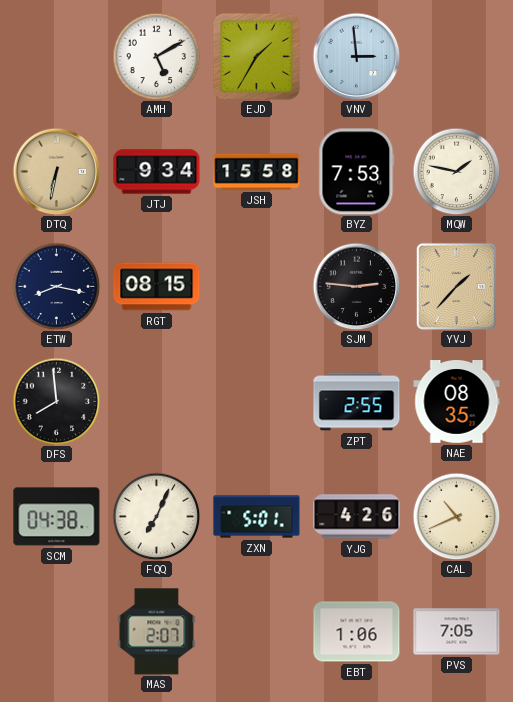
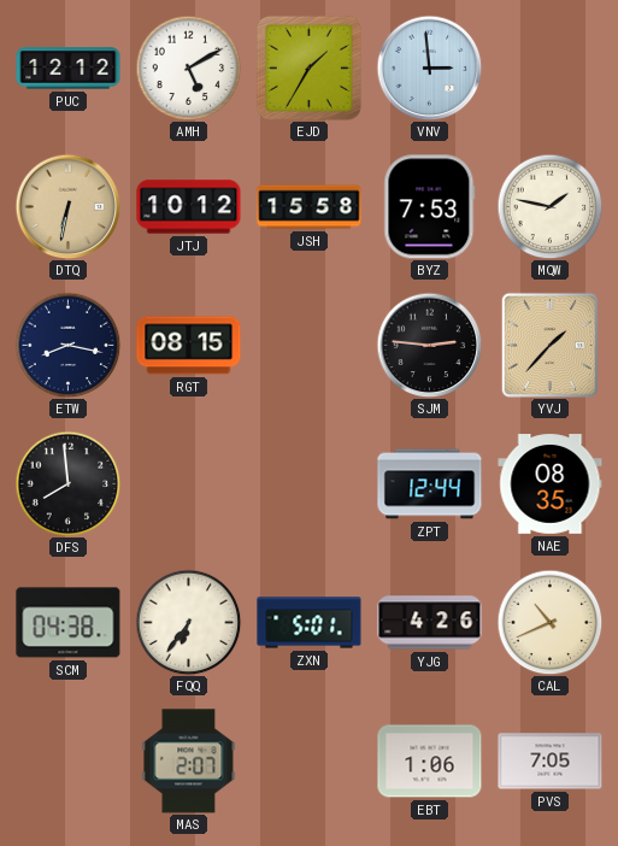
PUC: none -> 12:12 (69, 69)
JTJ: 9:34 -> 10:12 (189, 207)
ZPT: 2:55 -> 12:44 (430, 484)
FQQ: 7:04 -> 6:36 (188, 622)
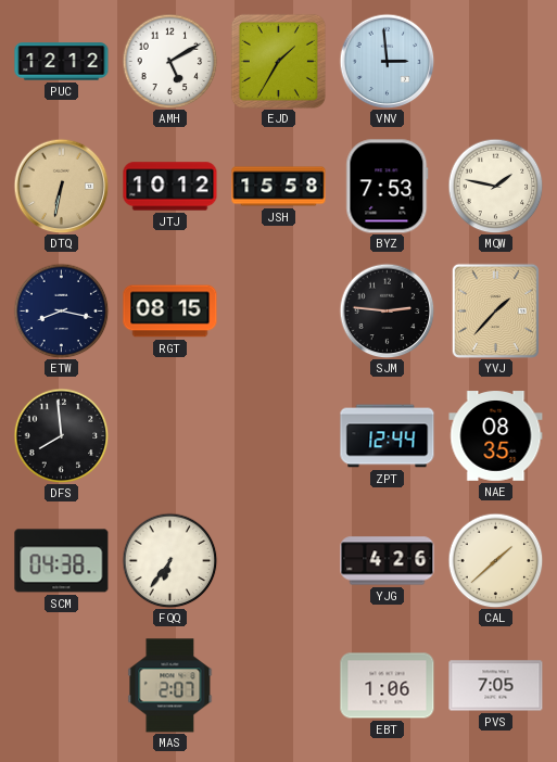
ZXN: 5:01 -> none (310, 623)
CAL: 10:41 -> 1:38 (495, 560)
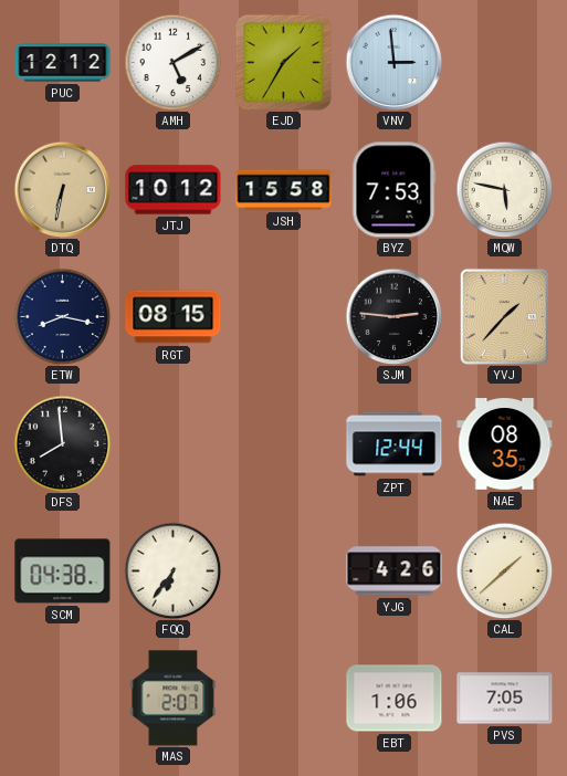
MQW: 1:47 -> 5:47 (504, 189)
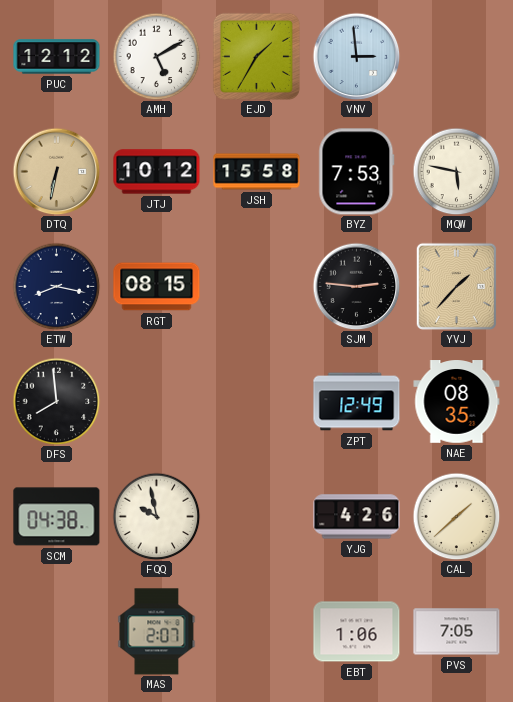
ZPT: 12:44 -> 12:49 (357, 402)
FQQ: 6:36 -> 9:58 (156, 516)
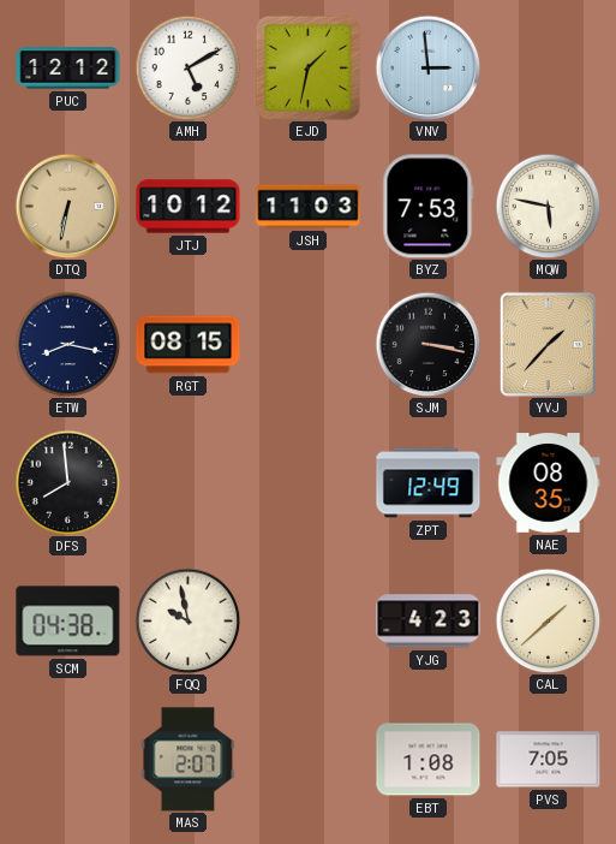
EJD: 1:35 -> 1:32 (307, 67)
JSH: 15:58 -> 11:03 (309, 207)
SJM: 2:46 -> 3:17 (427, 344)
YJG: 4:26 -> 4:23 (429, 622)
EBT: 1:06 -> 1:08 (429, 760)
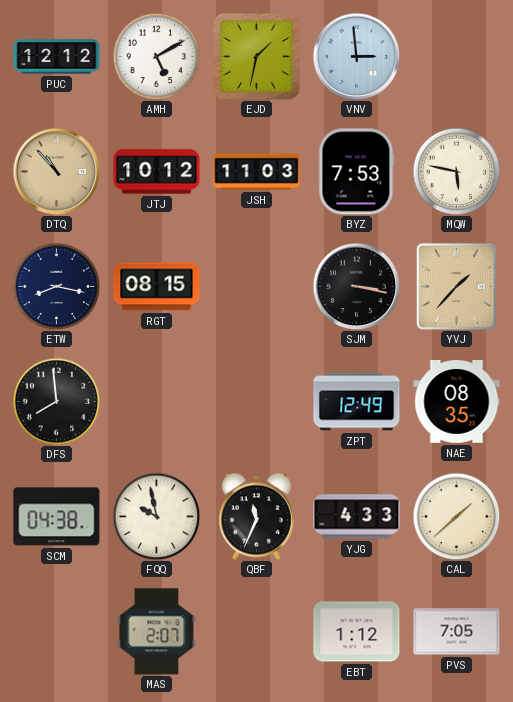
DTQ: 6:32 -> 10:53 (56, 171)
QBF: none -> 11:34 (256, 516)
YJG: 4:23 -> 4:33 (357, 517)
EBT: 1:08 -> 1:12 (357, 632)
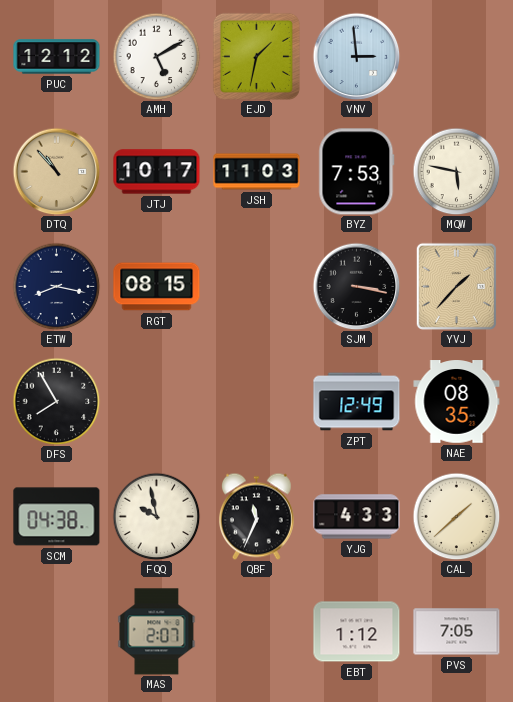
JTJ: 10:12 -> 10:17 (157, 172)
DFS: 7:59 -> 7:55 (56, 401)
